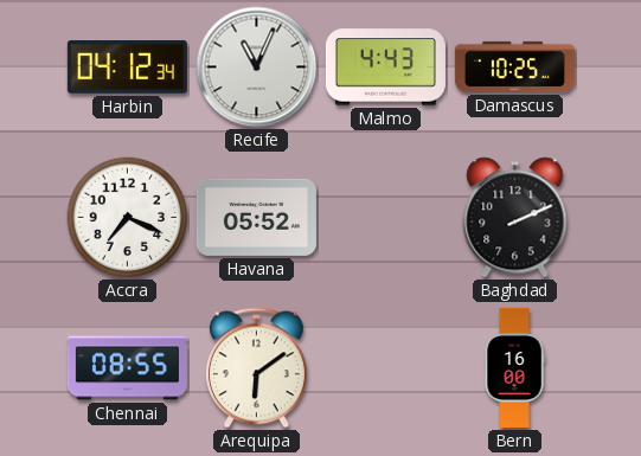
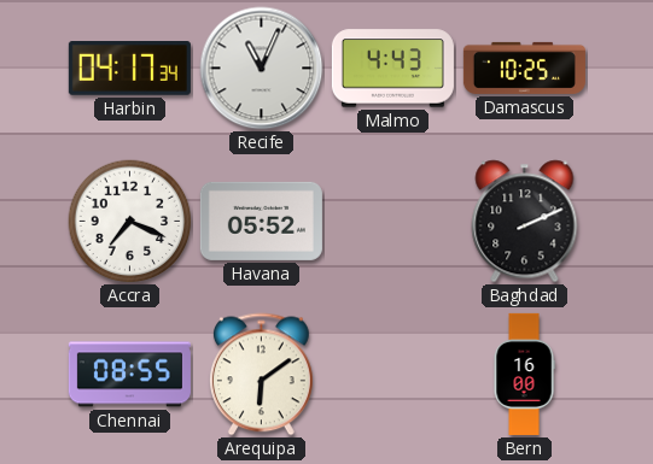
Harbin: 04:12 -> 04:17 (129, 69)
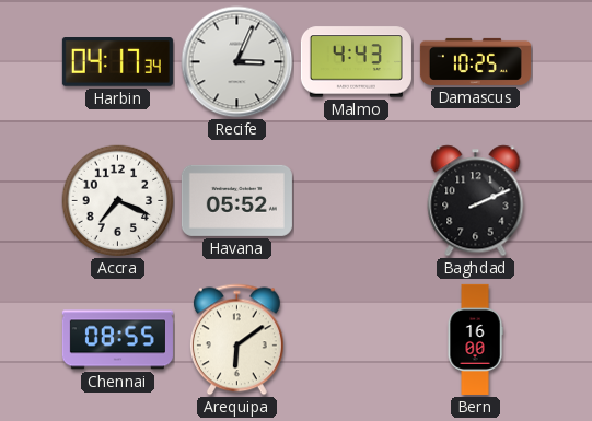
Recife: 11:04 -> 3:04 (237, 62)
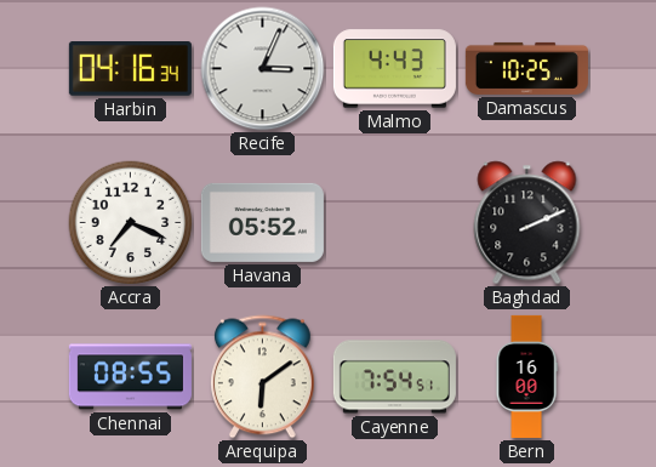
Harbin: 04:17 -> 04:16 (130, 69)
Cayenne: none -> 7:54 (394, 377)
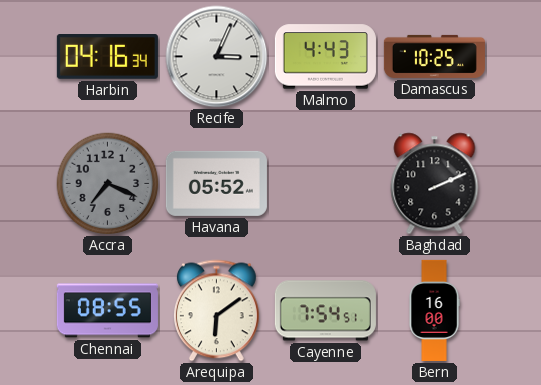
Accra dial: white -> grey (108, 184)
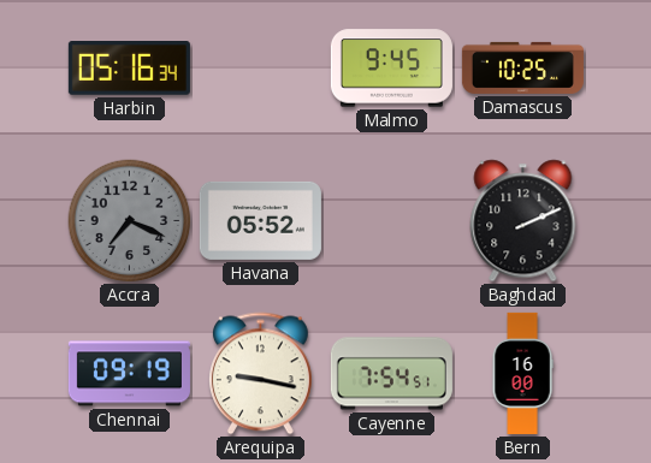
Harbin: 04:16 -> 05:16 (129, 69)
Recife: 3:04 -> none (217, 57)
Malmo: 4:43 -> 9:45 (391, 69)
Chennai: 08:55 -> 09:19 (129, 374)
Arequipa: 6:09 -> 9:17 (260, 374)
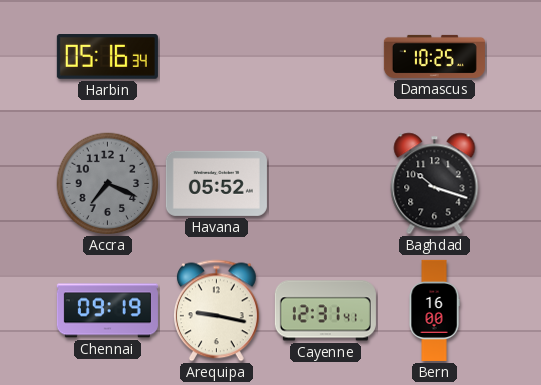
Malmo: 9:45 -> none (391, 69)
Baghdad: 2:11 -> 10:18 (435, 184)
Cayenne: 7:54 -> 12:31 (325, 311)
